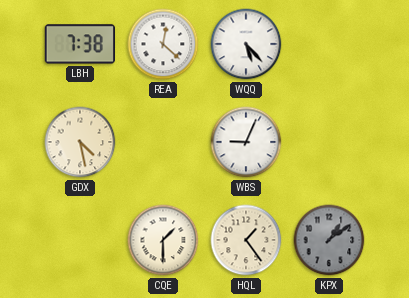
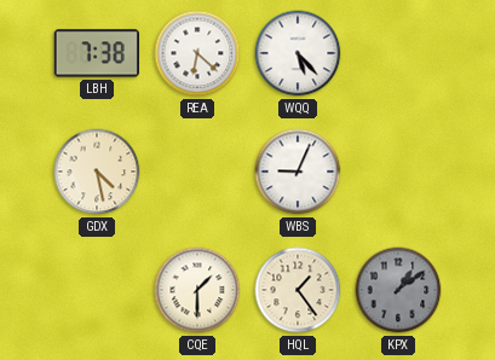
REA: 12:22 -> 6:22 (197, 53)
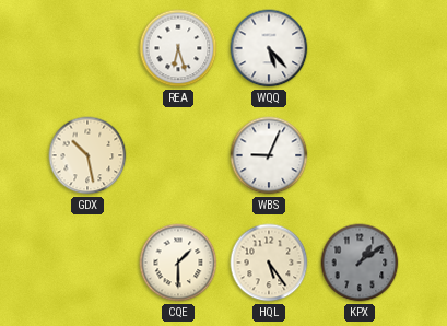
LBH: 7:38 -> none (97, 53)
REA: 6:22 -> 6:27 (178, 48)
GDX: 4:28 -> 10:28 (87, 155)
HQL: 1:24 -> 5:24 (269, 263)
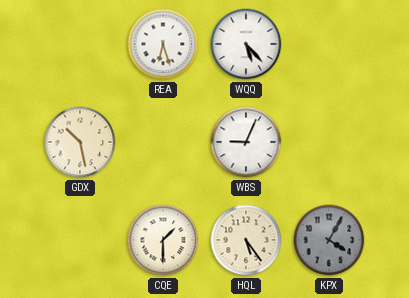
KPX: 1:09 -> 4:05 (329, 240)
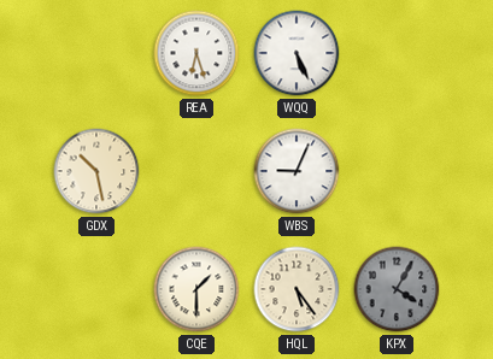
WQQ: 5:23 -> 5:26 (297, 53)
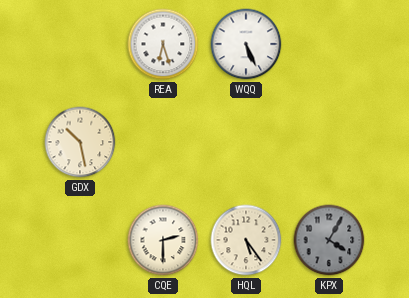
WBS: 9:04 -> none (297, 171)
CQE: 1:30 -> 2:30 (163, 240)
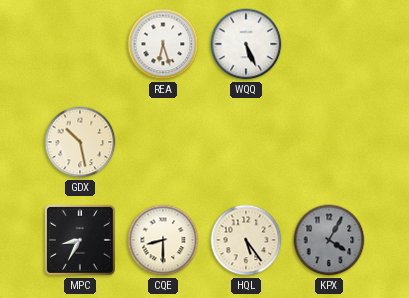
MPC: none -> 8:35 (80, 240)
CQE: 2:30 -> 8:30 (163, 240)
